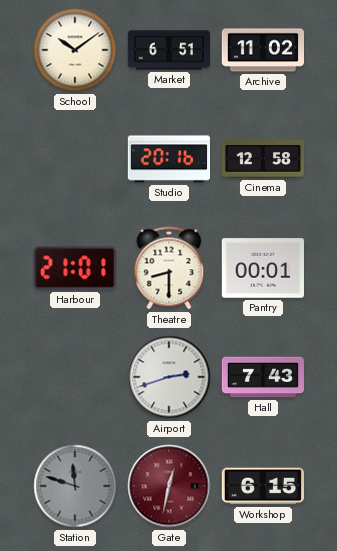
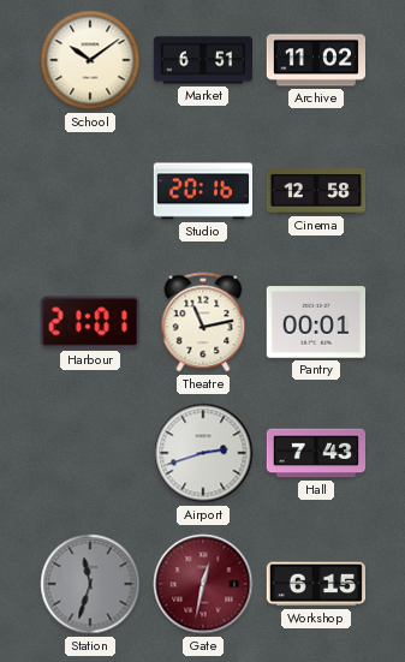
Theatre: 8:30 -> 11:13 (203, 322)
Station: 11:48 -> 11:33 (90, 584)
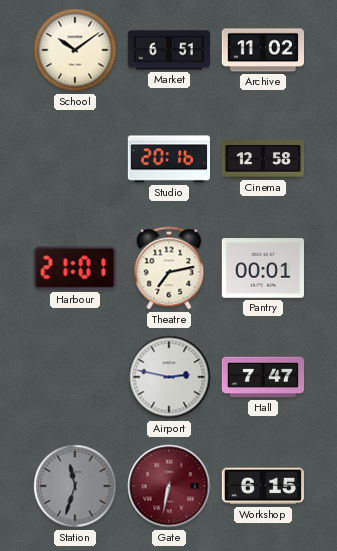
Theatre: 11:13 -> 7:13 (169, 268)
Airport: 2:42 -> 2:47 (169, 377)
Hall: 7:43 -> 7:47 (263, 377)
Gate: 12:32 -> 6:32 (169, 486)
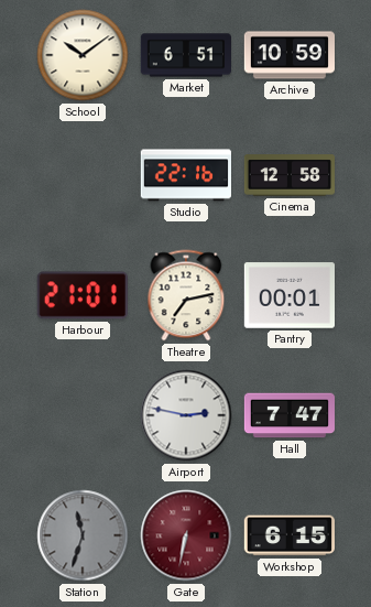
Archive: 11:02 -> 10:59 (288, 55)
Studio: 20:16 -> 22:16 (185, 175)
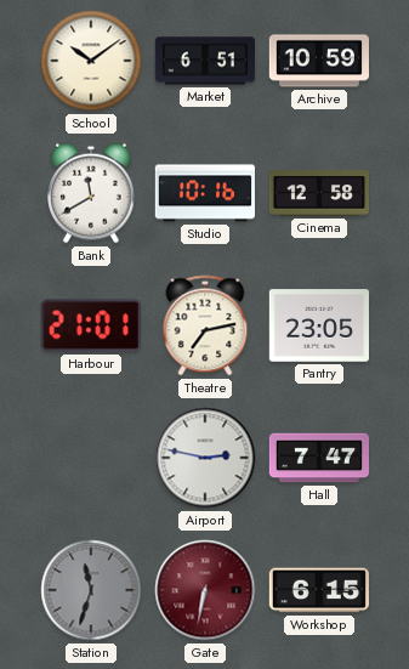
Bank: none -> 11:40 (91, 193)
Studio: 22:16 -> 10:16 (204, 193)
Pantry: 00:01 -> 23:05 (318, 325)
